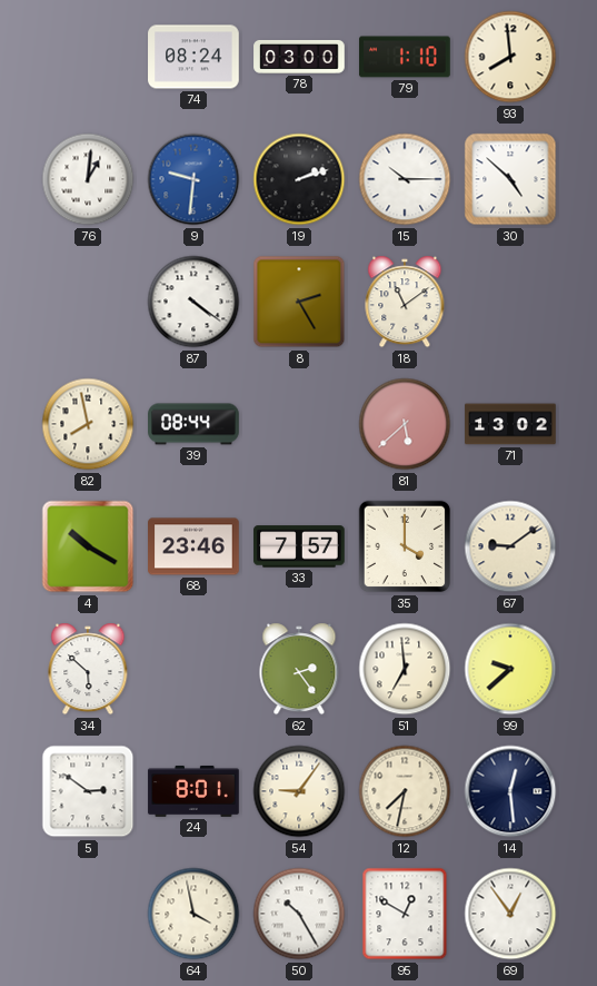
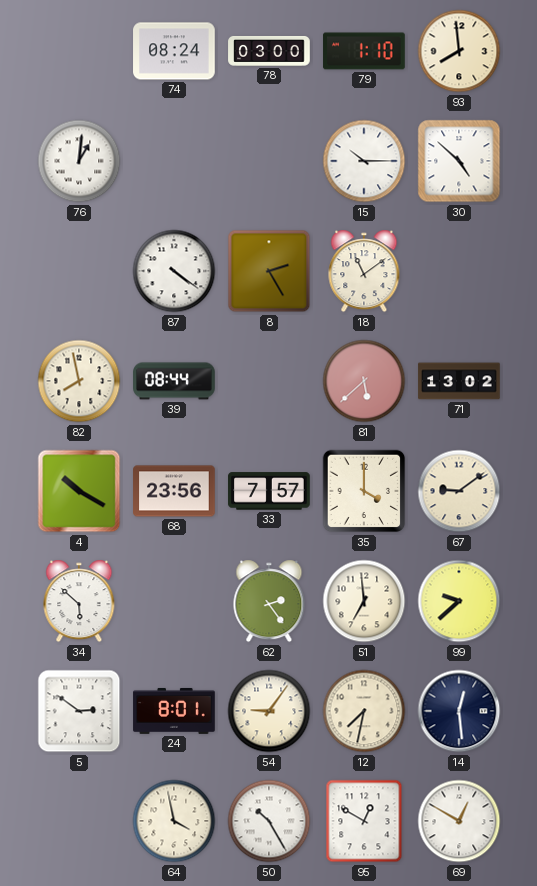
9: 9:31 -> none (193, 179)
19: 2:12 -> none (299, 179)
68: 23:46 -> 23:56 (174, 491)
69: 12:54 -> 12:50 (459, 821)
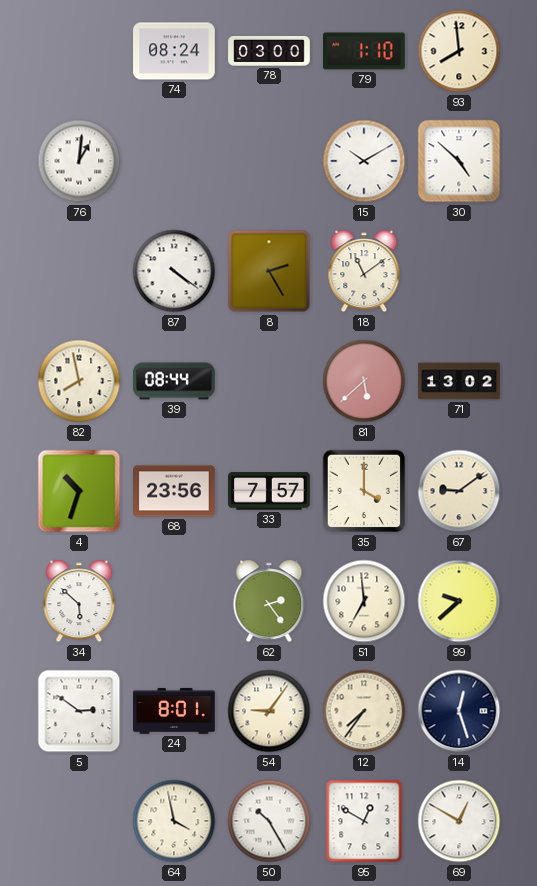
15: 10:15 -> 10:10 (364, 161)
4: 10:20 -> 10:33 (79, 491)
12: 7:32 -> 7:36 (364, 711)
14: 12:29 -> 12:27 (459, 711)
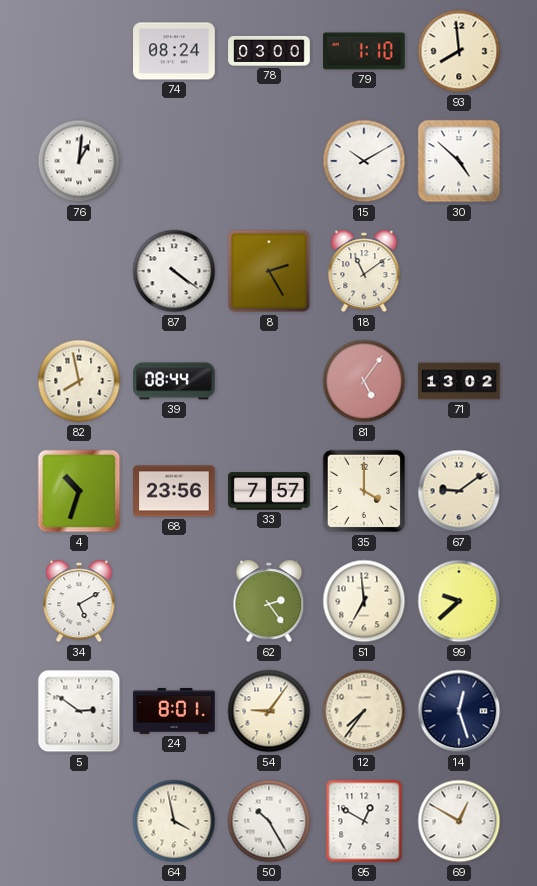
81: 5:38 -> 5:06 (364, 381)
34: 5:52 -> 5:10 (79, 601)
